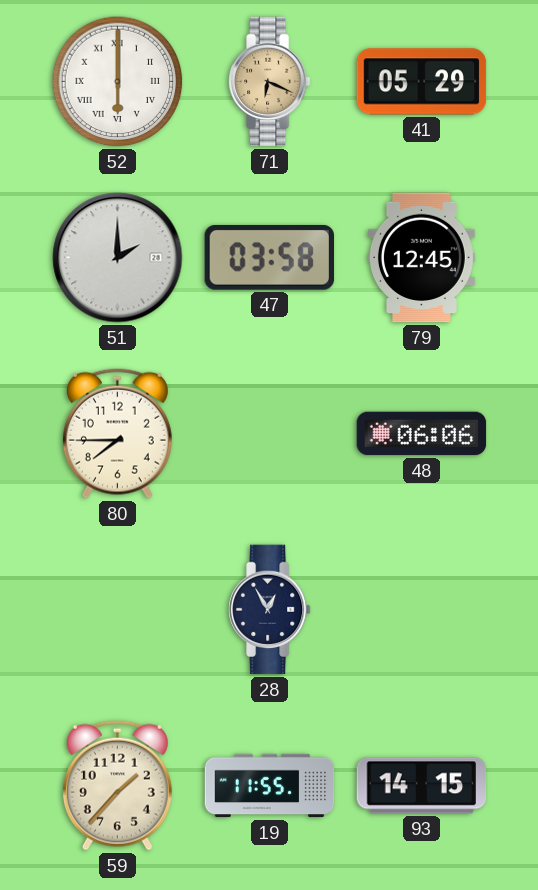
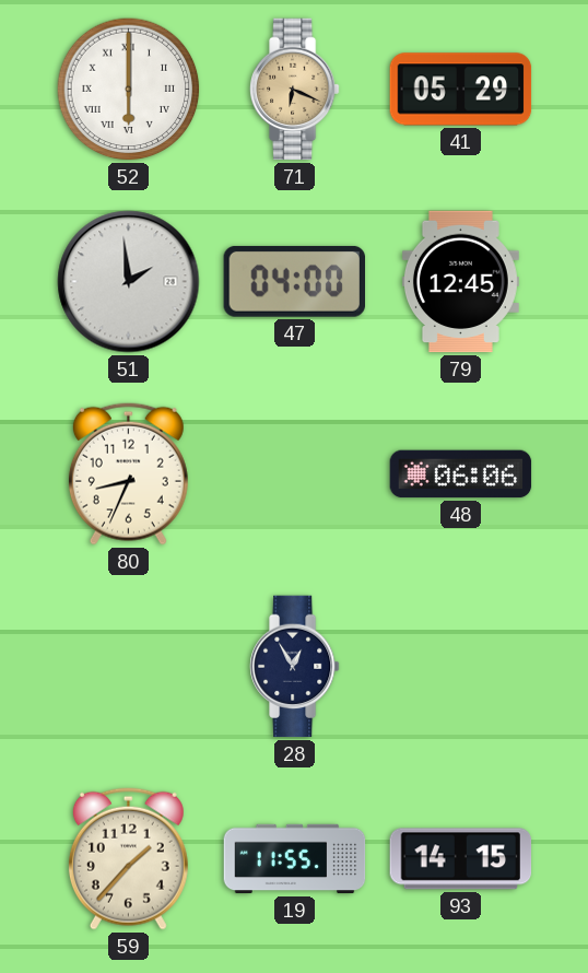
51: 2:00 -> 1:59 (129, 282)
47: 03:58 -> 04:00 (294, 281)
80: 7:45 -> 8:34 (128, 473)
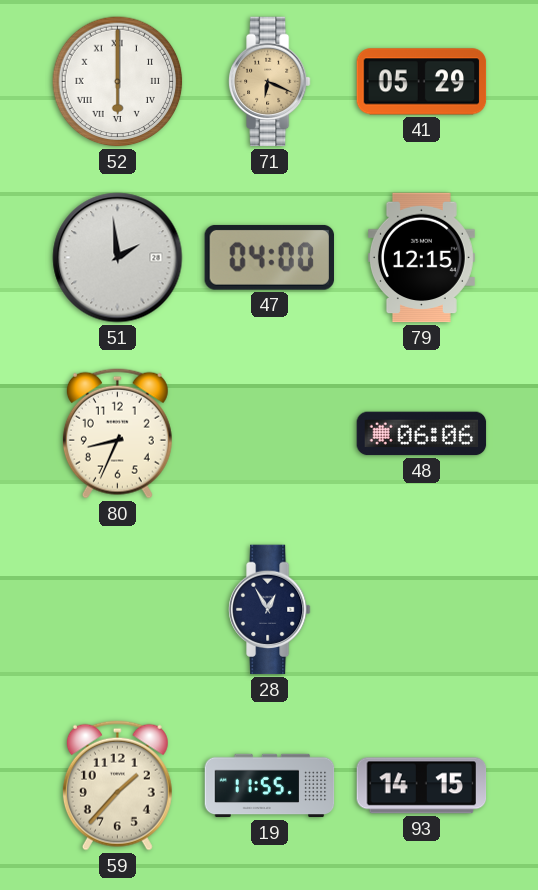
79: 12:45 -> 12:15 (421, 258)
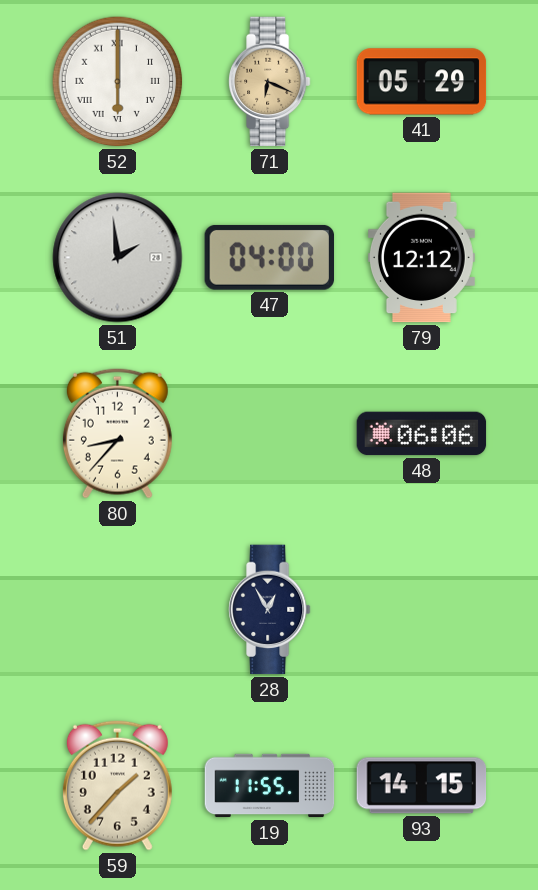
79: 12:15 -> 12:12 (421, 258)
80: 8:34 -> 8:37 (117, 433)
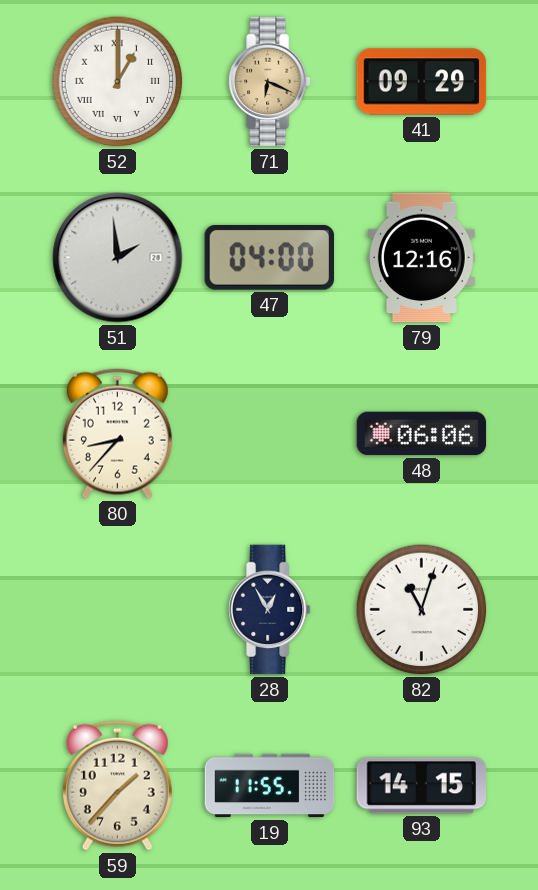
52: 6:00 -> 1:00 (118, 82)
41: 05:29 -> 09:29 (422, 82)
79: 12:12 -> 12:16 (421, 258)
82: none -> 11:03 (422, 610)
